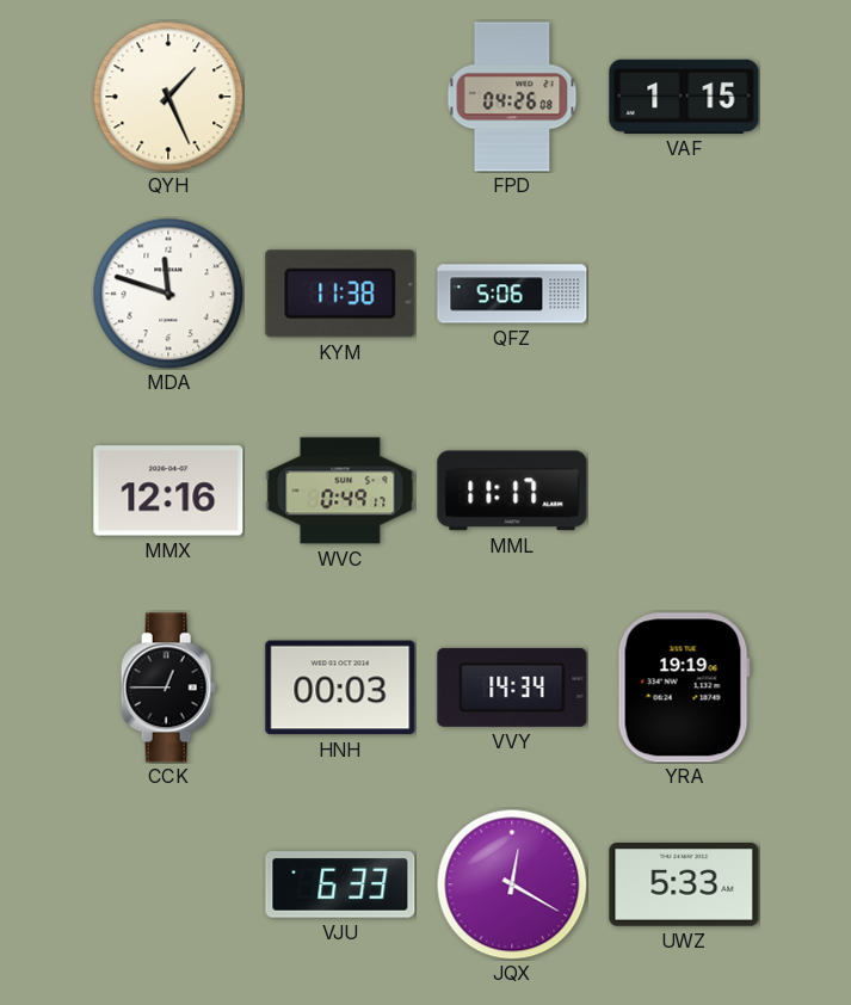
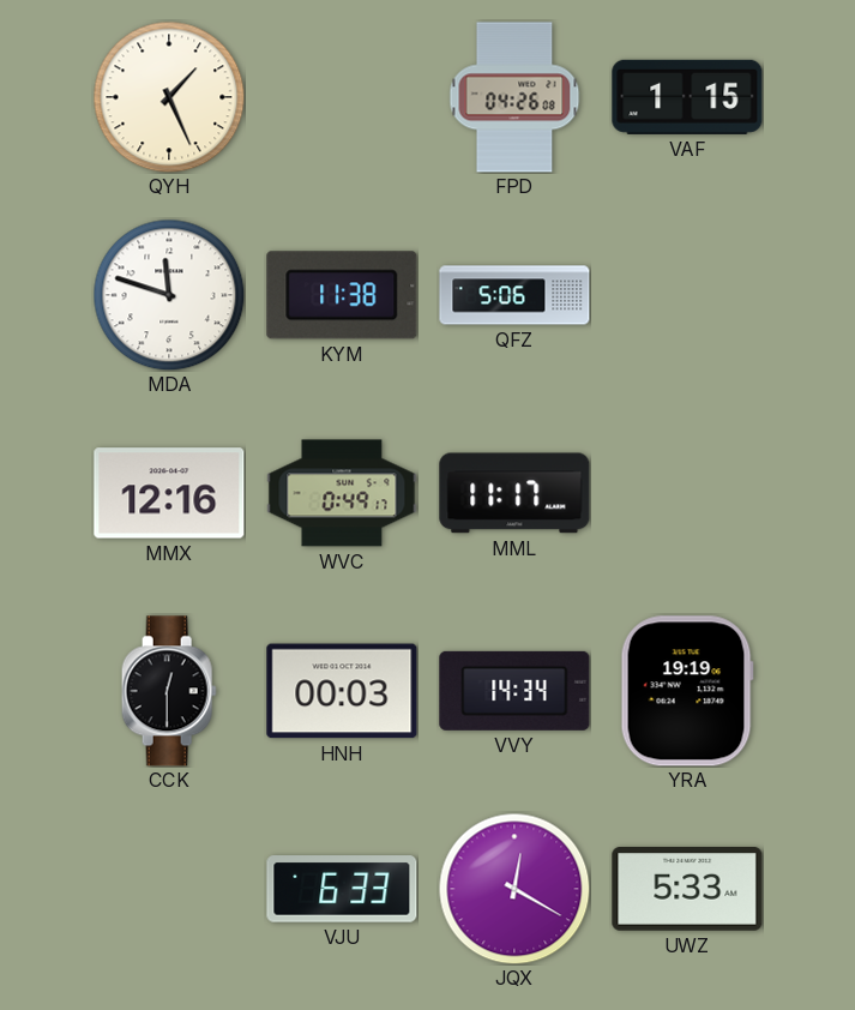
CCK: 12:45 -> 12:30 (169, 691)
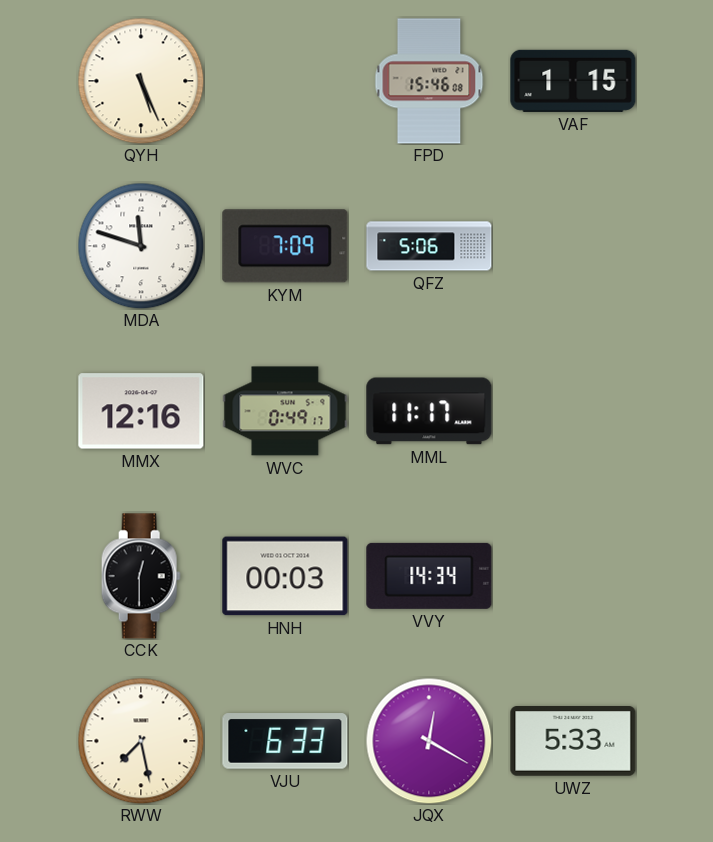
QYH: 1:26 -> 5:26 (141, 81)
FPD: 04:26 -> 15:46 (429, 81)
KYM: 11:38 -> 7:09 (285, 246)
YRA: 19:19 -> none (687, 691)
RWW: none -> 7:28 (141, 741)
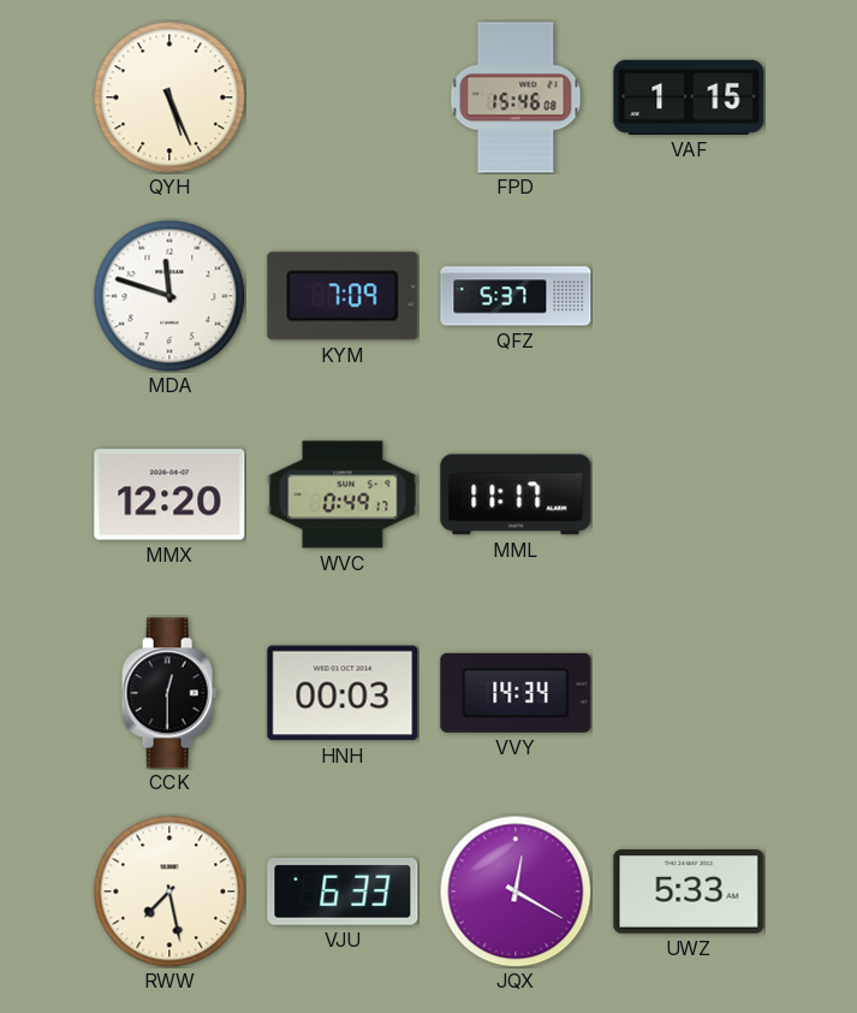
QFZ: 5:06 -> 5:37 (516, 296)
MMX: 12:16 -> 12:20 (169, 494)
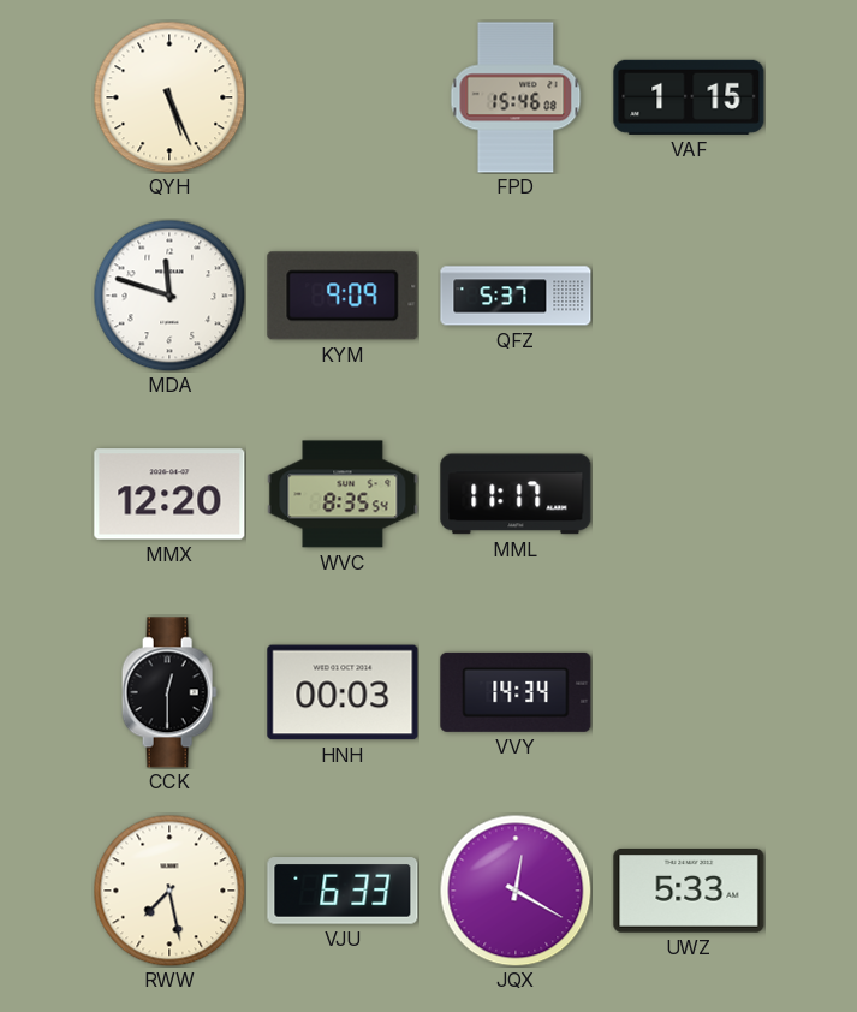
KYM: 7:09 -> 9:09 (343, 296)
WVC: 0:49 -> 8:35 (343, 494)
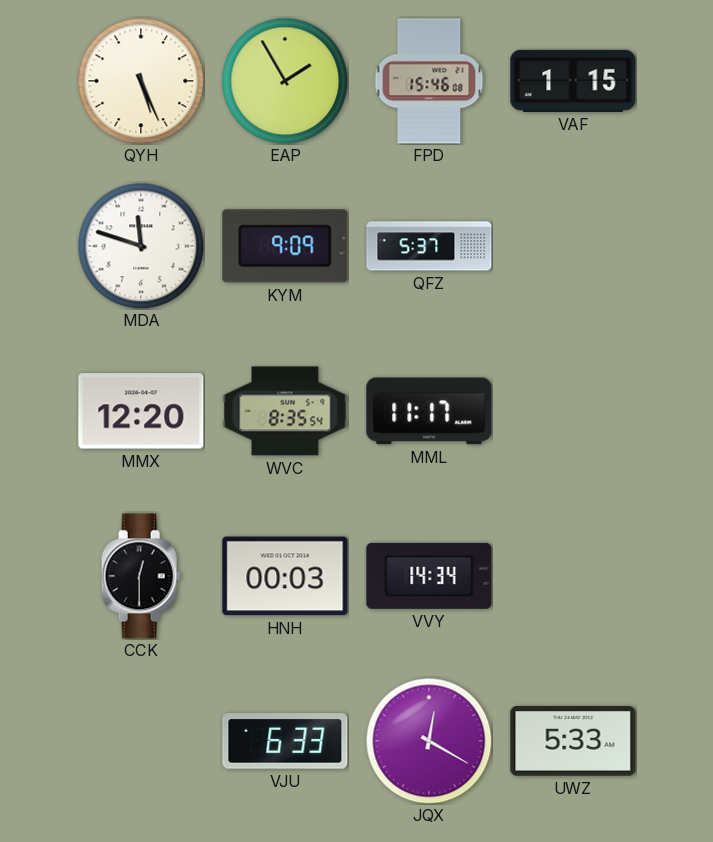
EAP: none -> 1:55 (285, 81)
RWW: 7:28 -> none (169, 891)
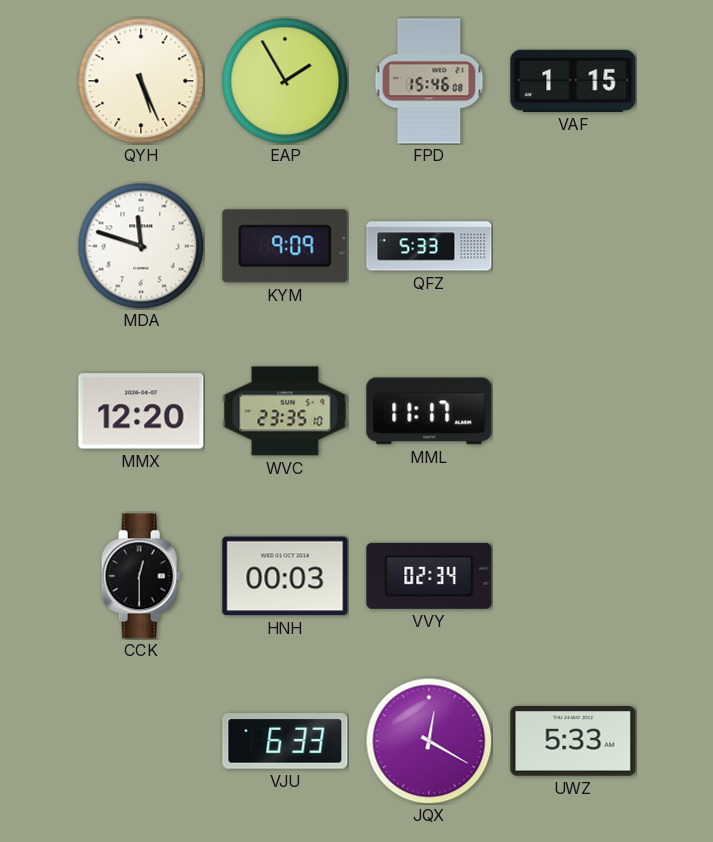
QFZ: 5:37 -> 5:33 (429, 246)
WVC: 8:35 -> 23:35 (285, 411)
VVY: 14:34 -> 02:34 (429, 576)
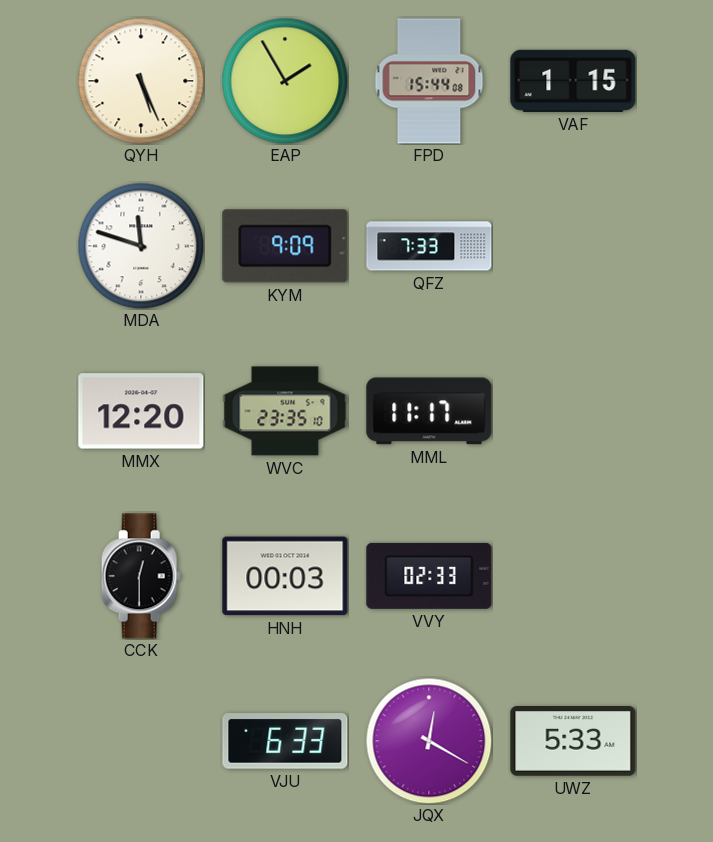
FPD: 15:46 -> 15:44 (429, 81)
QFZ: 5:33 -> 7:33 (429, 246)
VVY: 02:34 -> 02:33 (429, 576)
